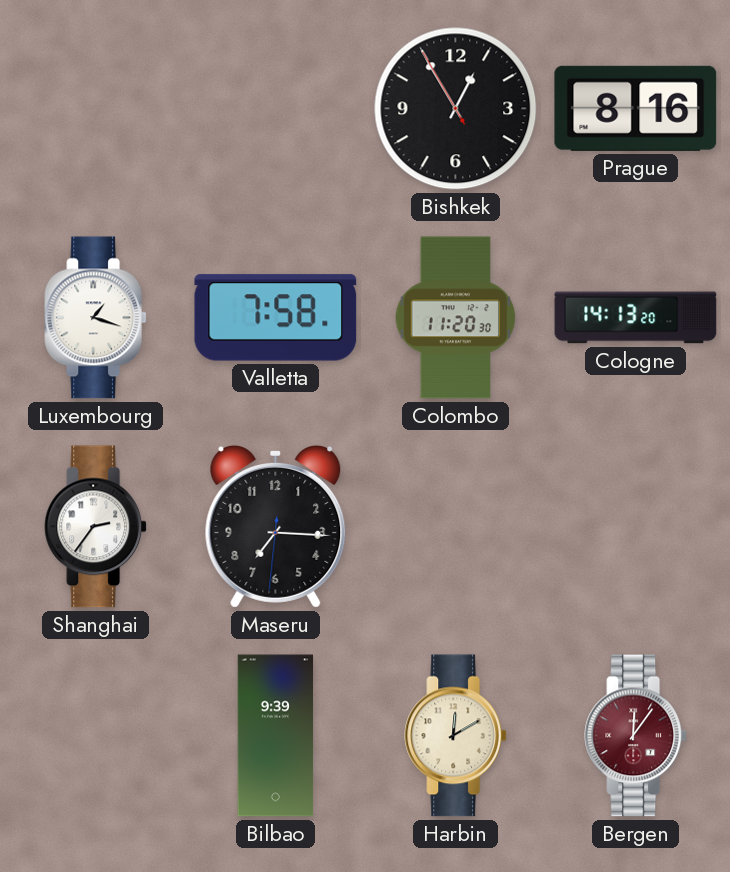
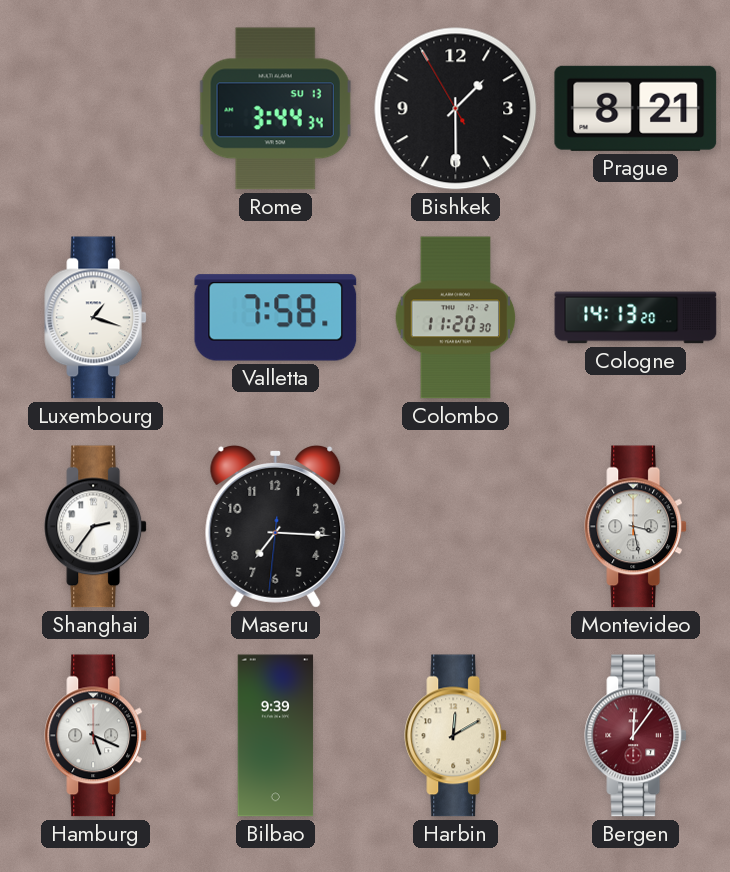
Rome: none -> 3:44 (275, 109)
Bishkek: 12:54 -> 1:29 (456, 109)
Prague: 8:16 -> 8:21 (636, 108)
Montevideo: none -> 3:28 (636, 527)
Hamburg: none -> 5:19 (96, 736)
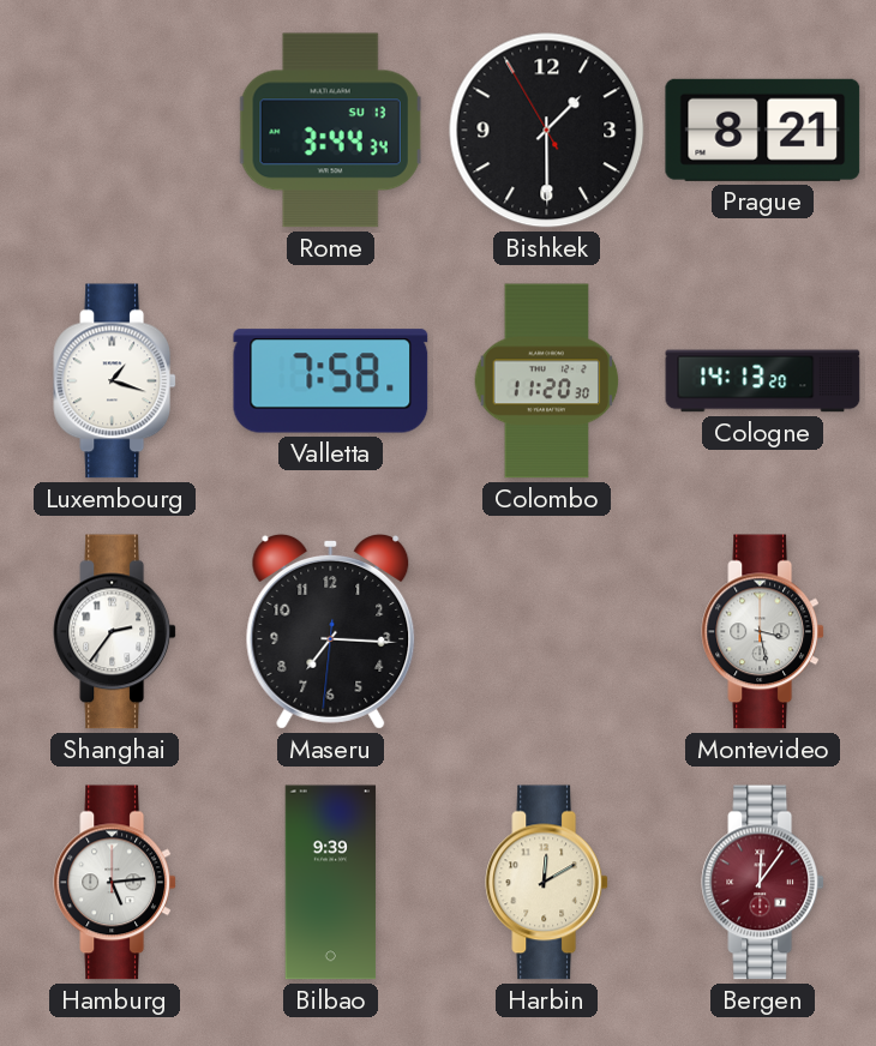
Hamburg: 5:19 -> 5:14 (115, 883)
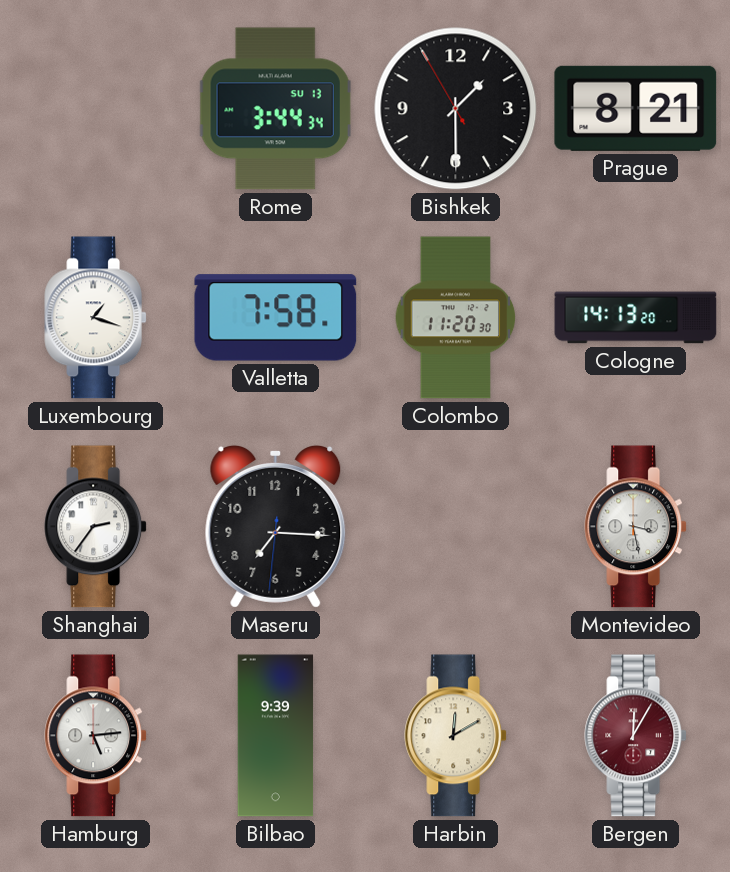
Bergen: 12:06 -> 12:05 (636, 736)
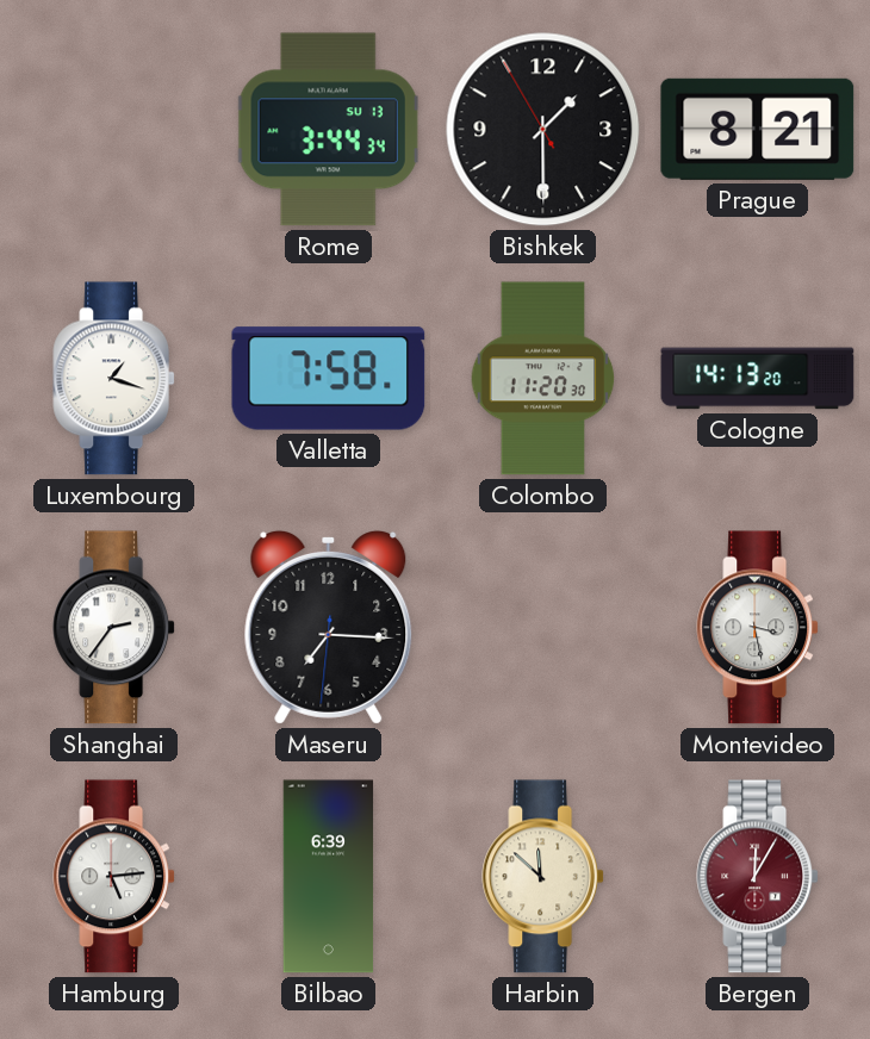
Bilbao: 9:39 -> 6:39 (329, 877)
Harbin: 12:10 -> 11:52 (543, 877)
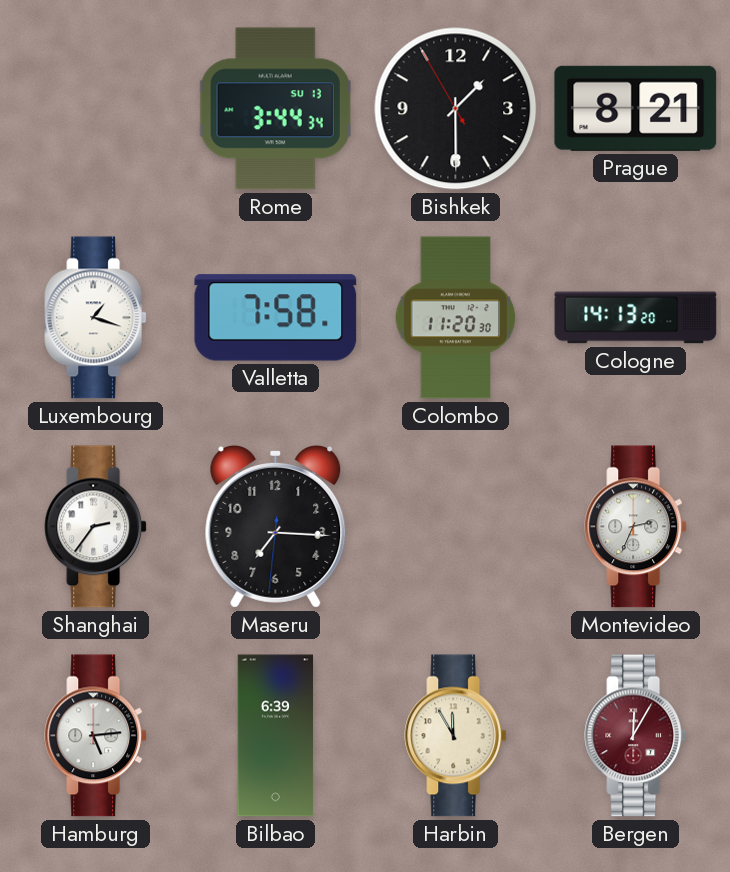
Montevideo: 3:28 -> 2:34 (636, 527)
Harbin: 11:52 -> 11:55 (456, 736)
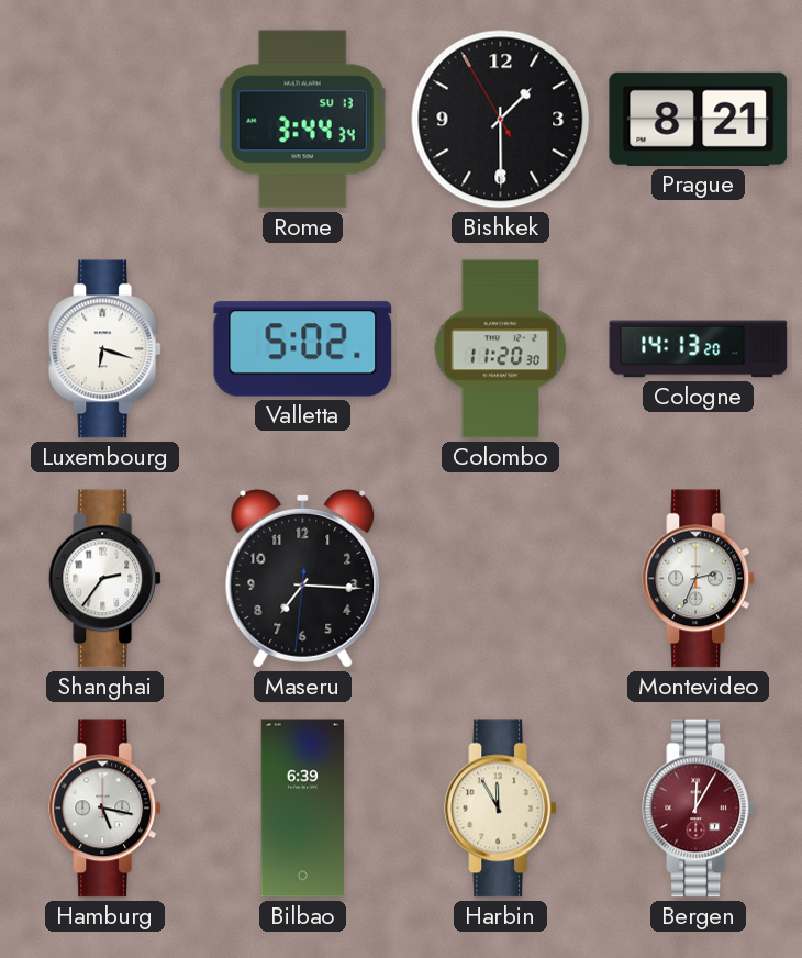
Luxembourg: 1:18 -> 6:18 (105, 349)
Valletta: 7:58 -> 5:02 (303, 349)
Hamburg: 5:14 -> 5:17 (105, 809)
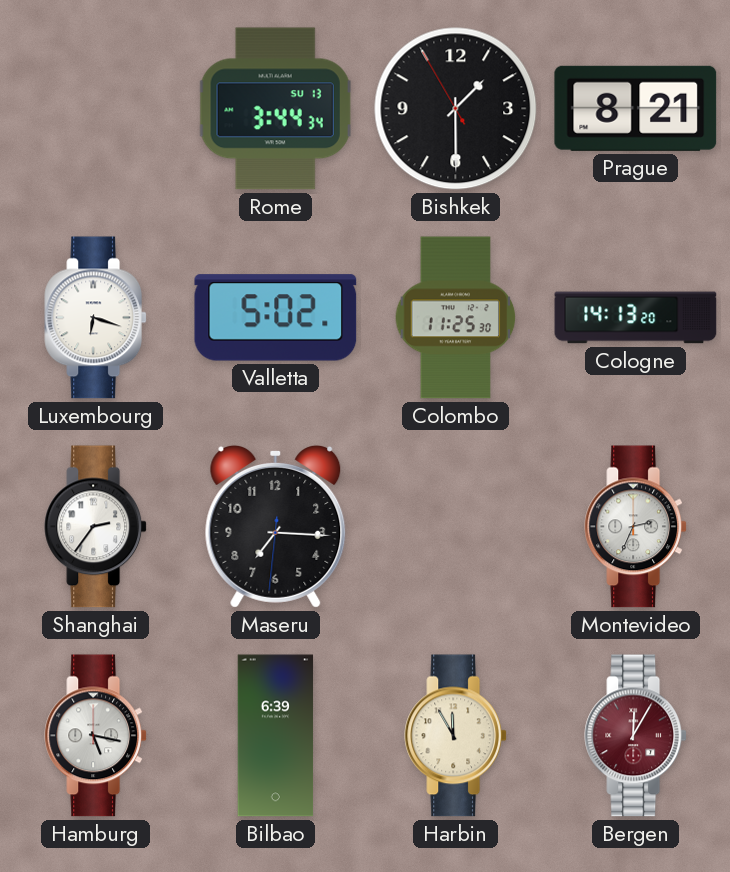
Colombo: 11:20 -> 11:25 (456, 318)
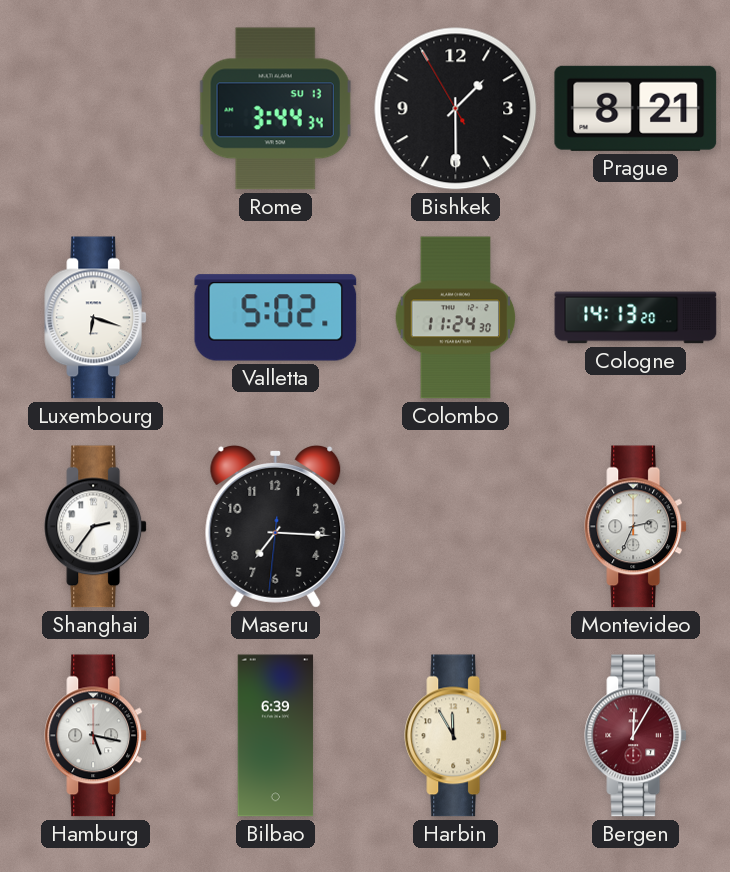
Colombo: 11:25 -> 11:24 (456, 318)
